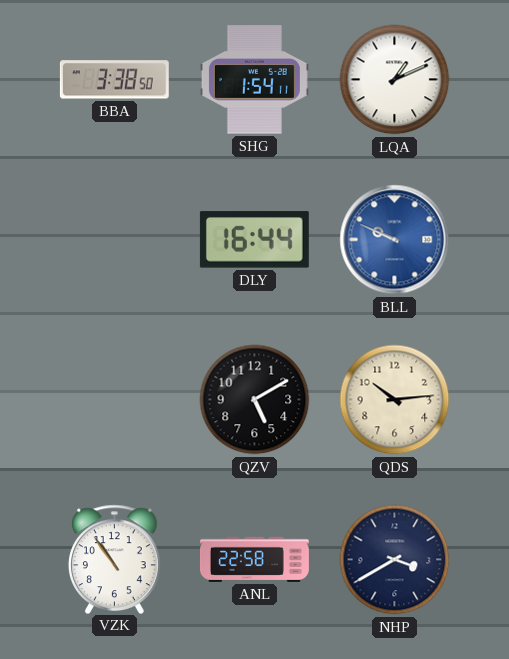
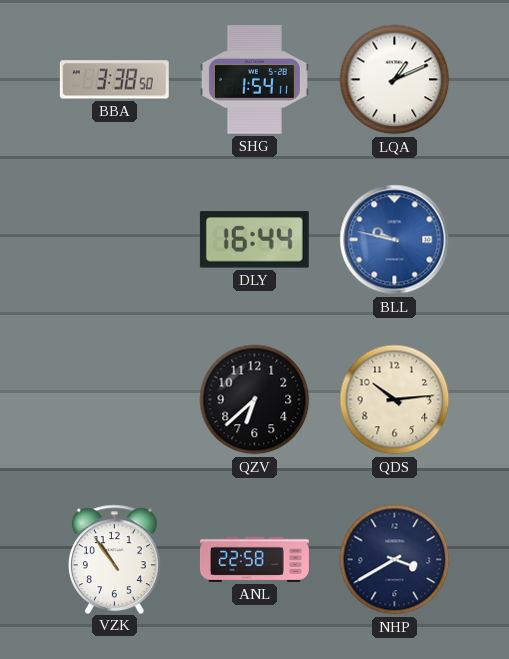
BLL: 9:49 -> 9:47 (395, 240)
QZV: 5:10 -> 6:38 (255, 400)
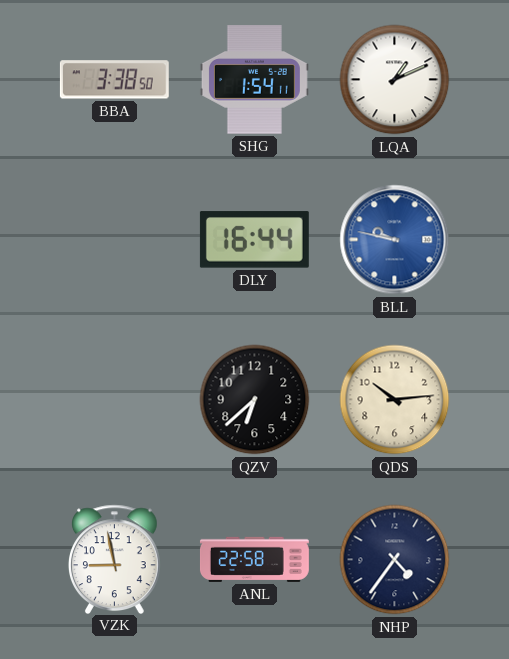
VZK: 10:54 -> 8:58 (114, 559)
NHP: 3:40 -> 4:36 (395, 560)
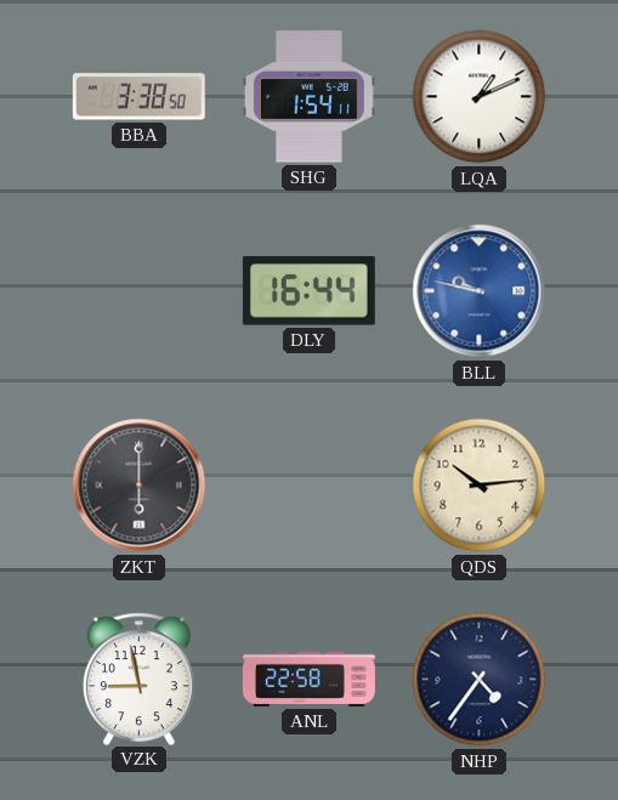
ZKT: none -> 6:00 (140, 486)
QZV: 6:38 -> none (255, 400)
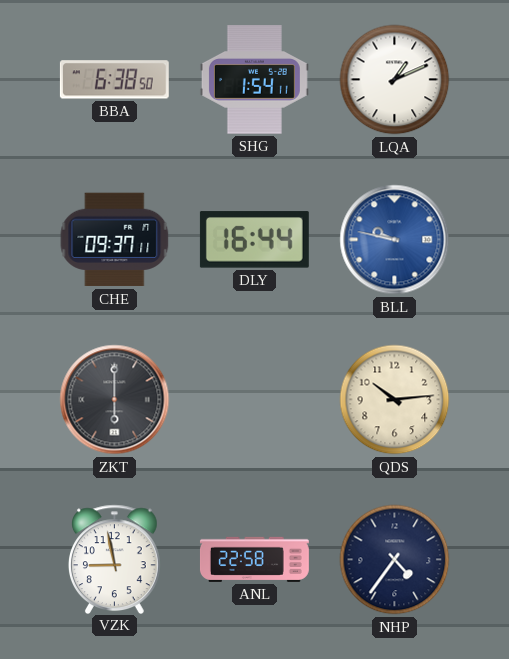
BBA: 3:38 -> 6:38 (114, 80)
CHE: none -> 09:37 (115, 240)
